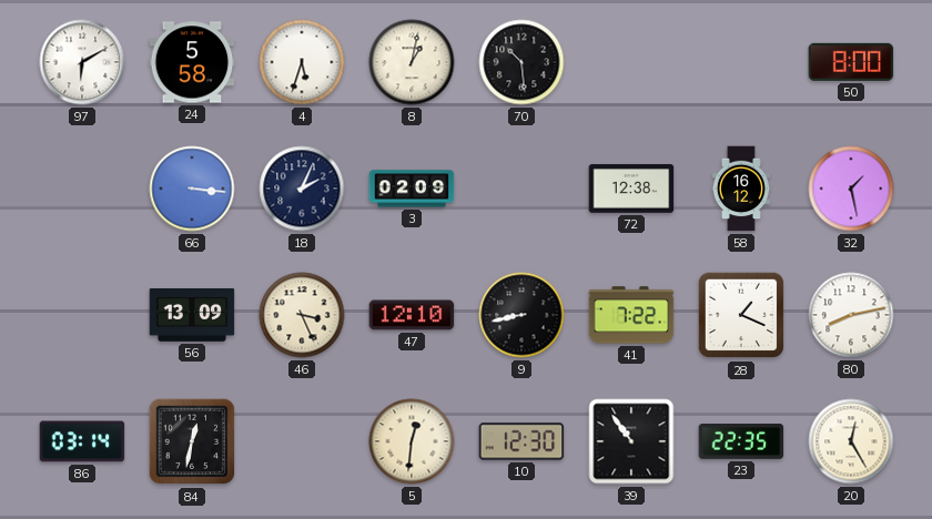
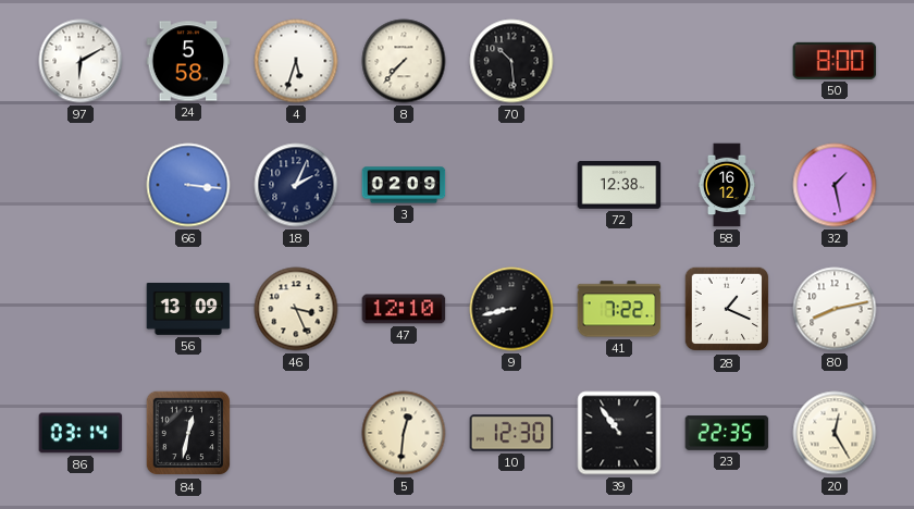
8: 1:02 -> 7:37 (404, 61)
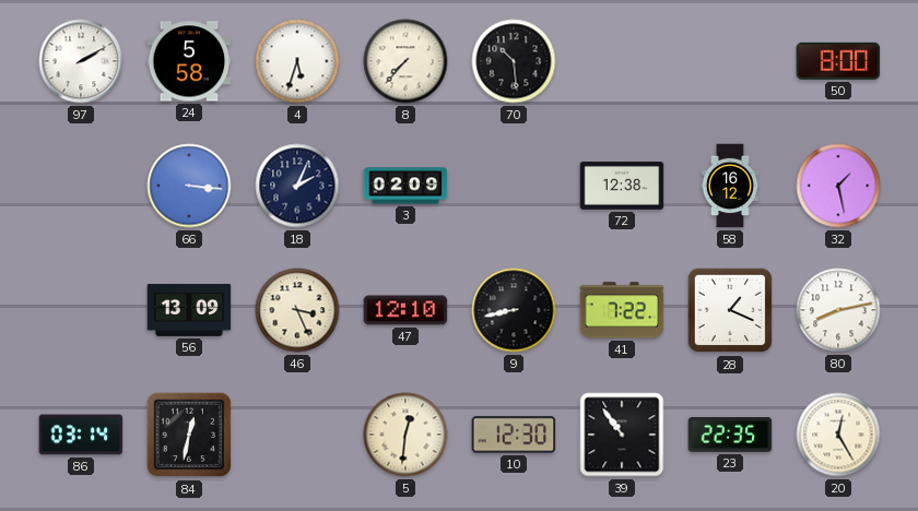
97: 6:10 -> 2:10 (81, 61)
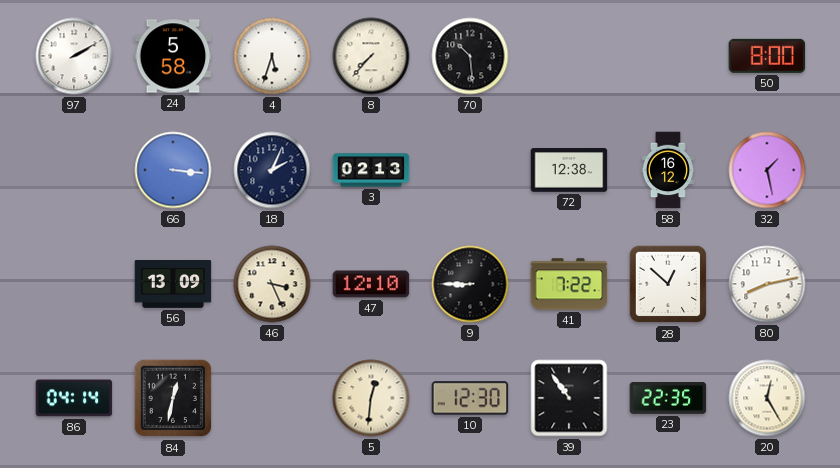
3: 02:09 -> 02:13 (371, 170)
9: 8:43 -> 8:45 (470, 284)
28: 1:19 -> 12:52 (668, 284)
86: 03:14 -> 04:14 (74, 398)
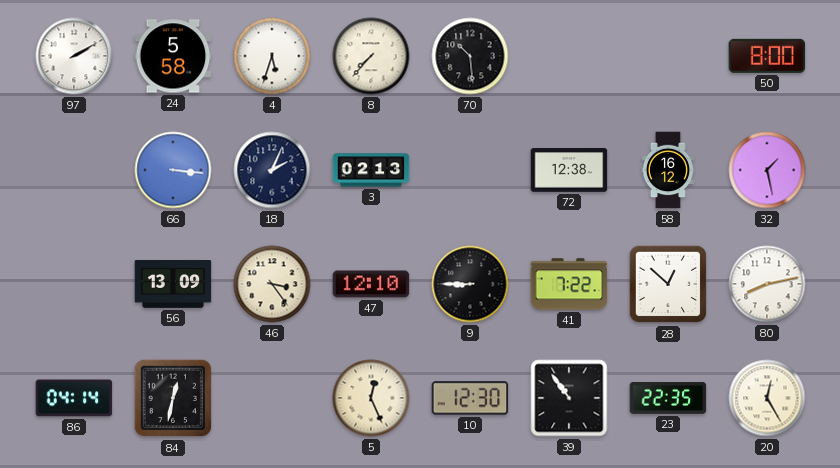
46: 3:26 -> 3:24 (272, 284)
5: 12:31 -> 12:26 (371, 398)
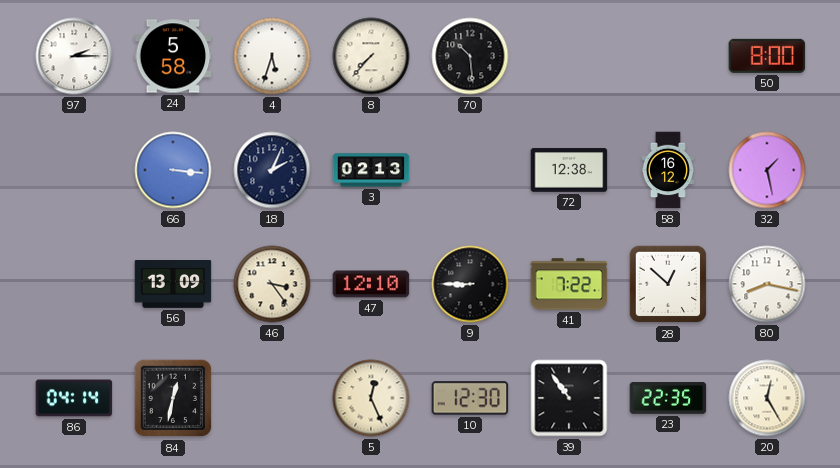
97: 2:10 -> 2:15 (74, 56)
80: 8:13 -> 8:17 (767, 284)
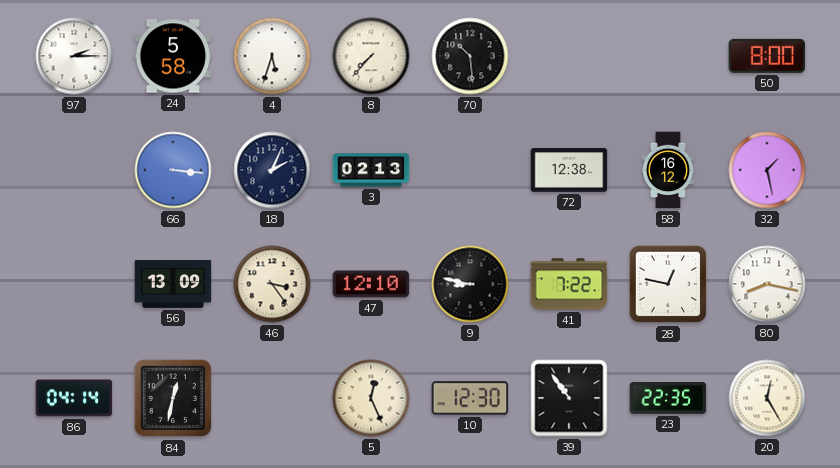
9: 8:45 -> 8:47 (470, 284)
28: 12:52 -> 12:47 (668, 284)
